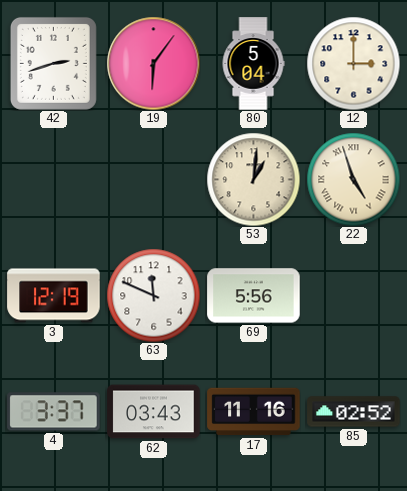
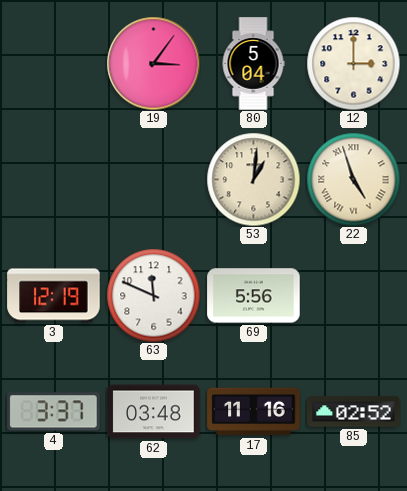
42: 2:42 -> none (53, 63)
19: 6:06 -> 3:06 (153, 63)
62: 03:43 -> 03:48 (154, 412)
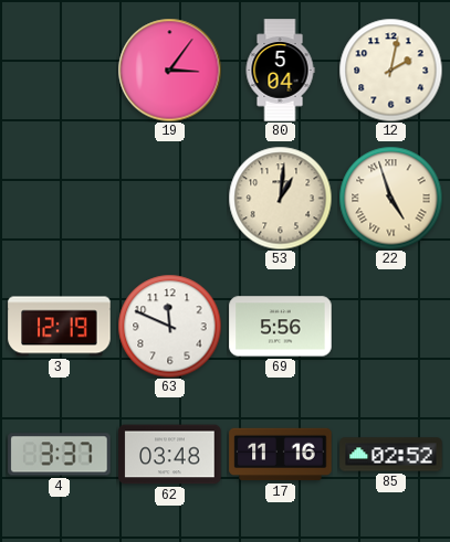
12: 3:00 -> 2:02 (390, 70)
